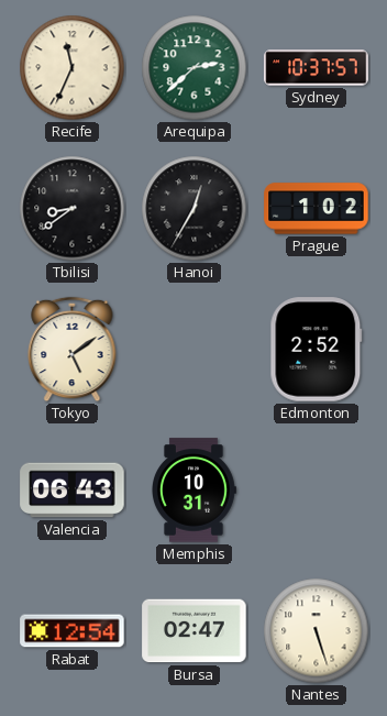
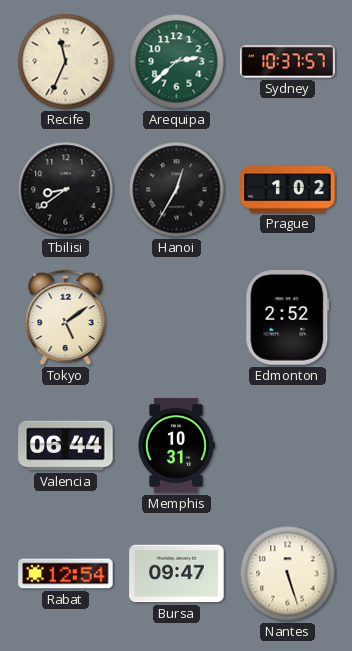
Valencia: 06:43 -> 06:44 (66, 446)
Bursa: 02:47 -> 09:47 (177, 574)
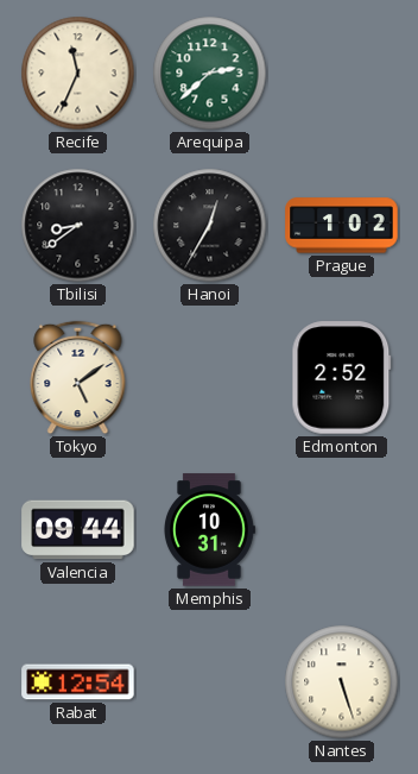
Sydney: 10:37 -> none (288, 62)
Valencia: 06:44 -> 09:44 (78, 530)
Bursa: 09:47 -> none (177, 574)
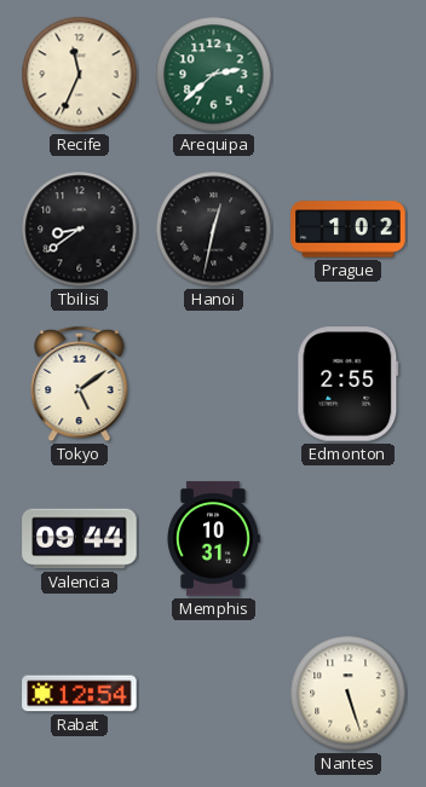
Hanoi: 12:35 -> 12:32 (214, 230)
Edmonton: 2:52 -> 2:55 (349, 384)
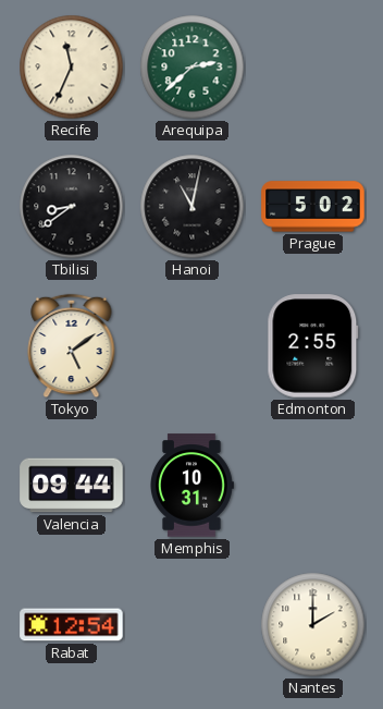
Hanoi: 12:32 -> 11:02 (193, 207)
Prague: 1:02 -> 5:02 (313, 207)
Nantes: 5:27 -> 2:00 (313, 625)
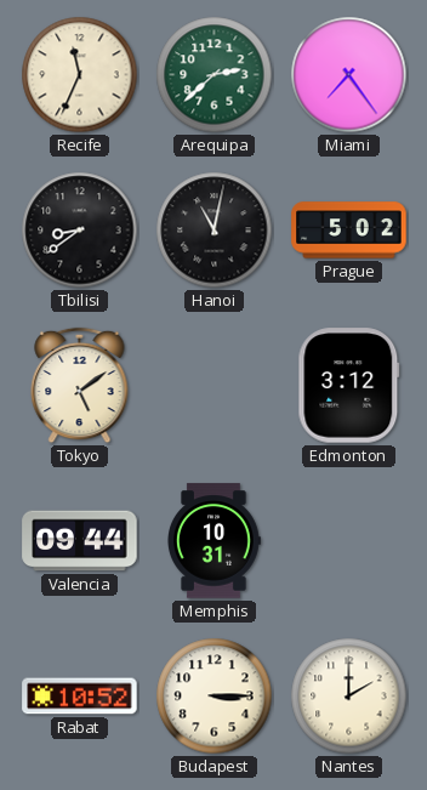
Miami: none -> 7:24 (349, 75)
Edmonton: 2:55 -> 3:12 (349, 386)
Rabat: 12:54 -> 10:52 (80, 697)
Budapest: none -> 3:15 (215, 697)
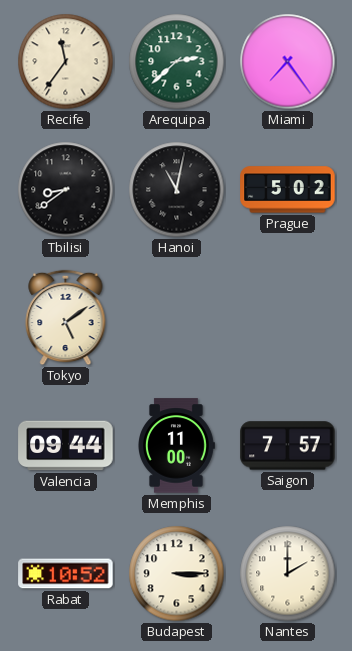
Recife: 11:34 -> 11:36 (66, 62)
Edmonton: 3:12 -> none (349, 386)
Memphis: 10:31 -> 11:00 (177, 446)
Saigon: none -> 7:57 (288, 446)
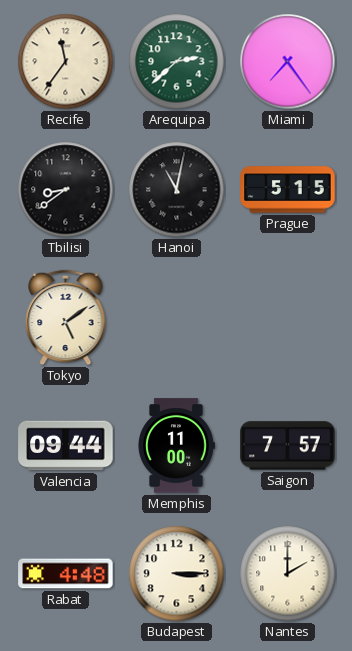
Prague: 5:02 -> 5:15 (288, 190)
Rabat: 10:52 -> 4:48 (66, 574)
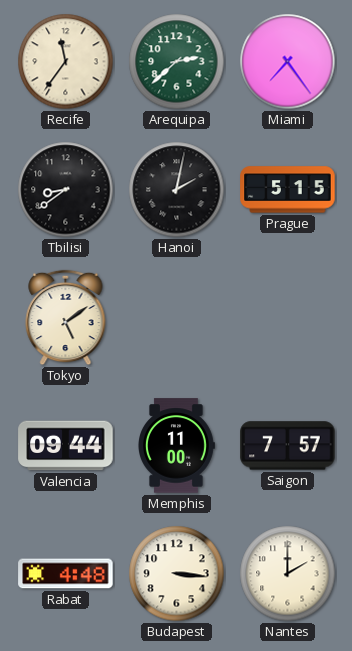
Hanoi: 11:02 -> 2:02 (177, 190)
Budapest: 3:15 -> 3:16 (177, 574)
